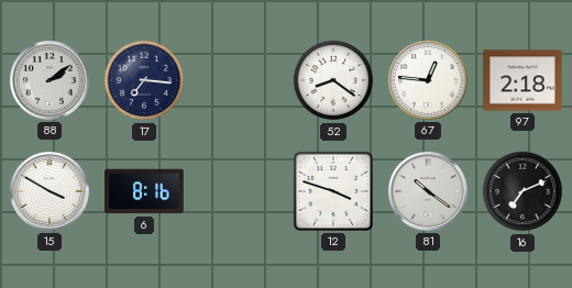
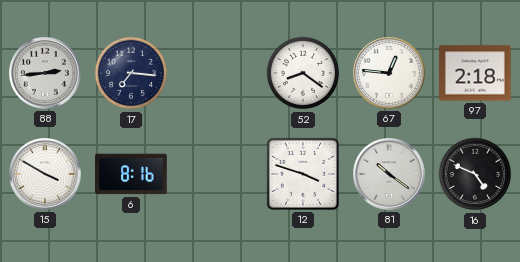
88: 2:09 -> 2:44 (46, 74)
16: 7:11 -> 4:49 (475, 174)
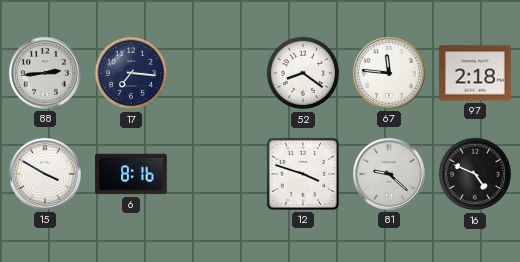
67: 12:46 -> 11:46 (390, 74)
81: 10:21 -> 9:22 (390, 175)
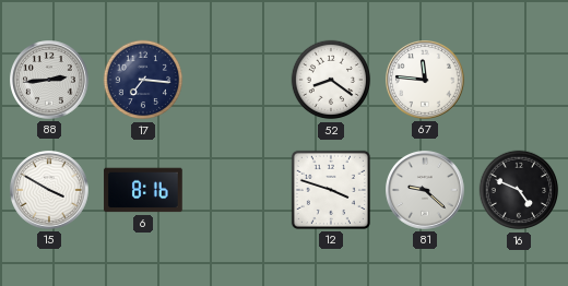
97: 2:18 -> none (475, 73)
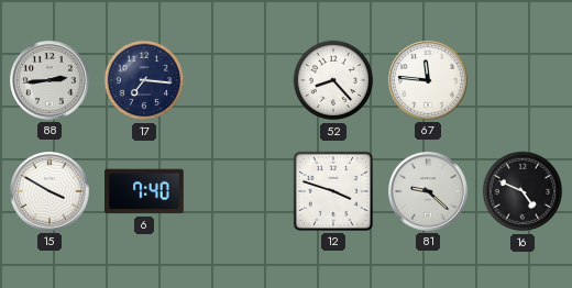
52: 8:21 -> 8:23 (333, 80)
6: 8:16 -> 7:40 (144, 191)
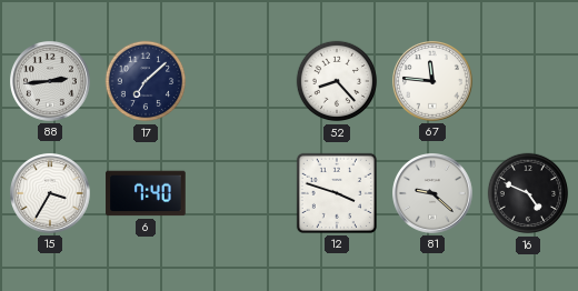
17: 7:16 -> 7:08 (146, 81)
15: 3:50 -> 3:35 (51, 194)
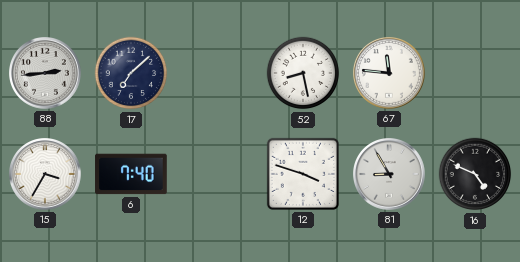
52: 8:23 -> 8:28 (303, 73)
81: 9:22 -> 8:55 (390, 175)
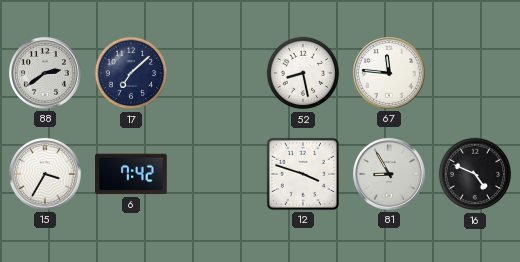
88: 2:44 -> 2:39 (46, 74)
6: 7:40 -> 7:42 (131, 174)
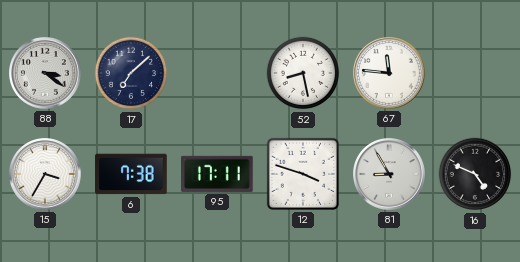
88: 2:39 -> 3:21 (46, 74)
6: 7:42 -> 7:38 (131, 174)
95: none -> 17:11 (218, 174)
